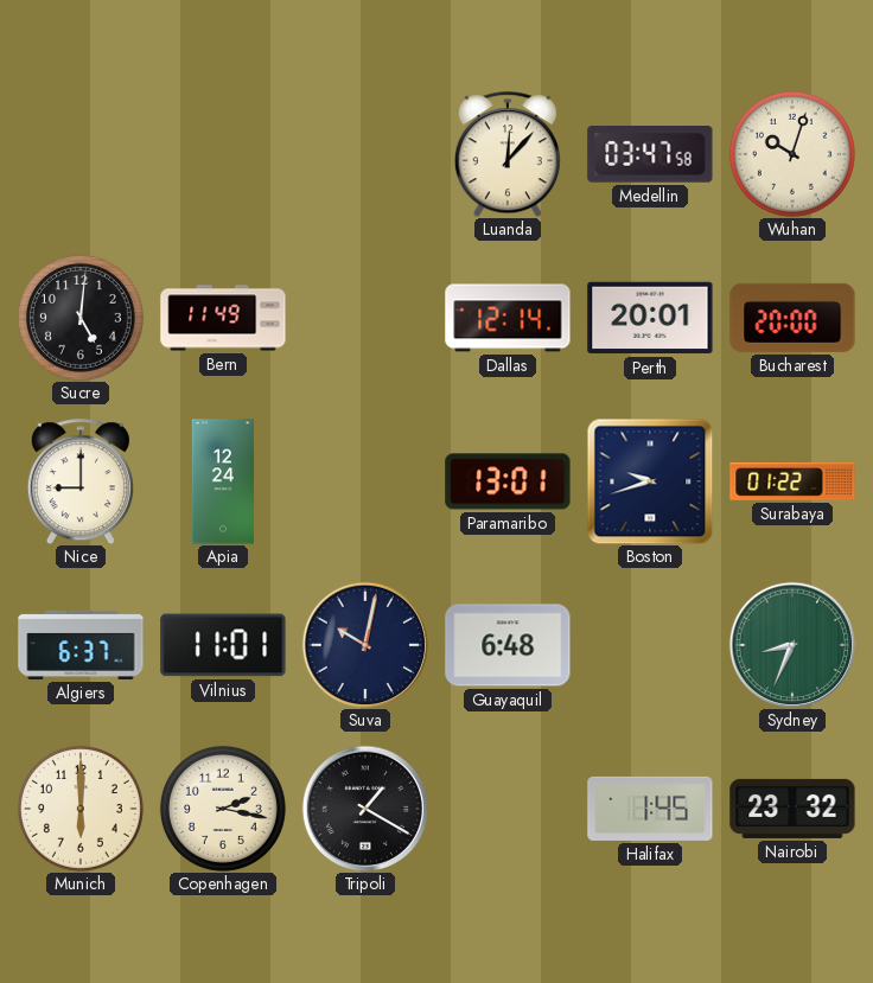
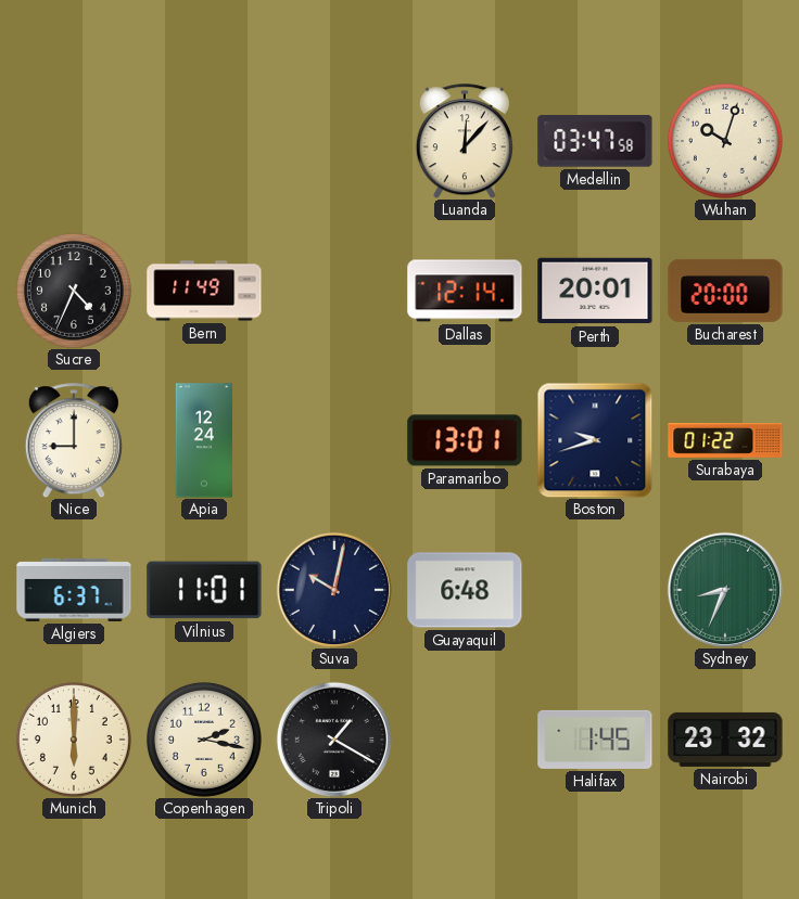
Sucre: 5:01 -> 4:34 (74, 291)
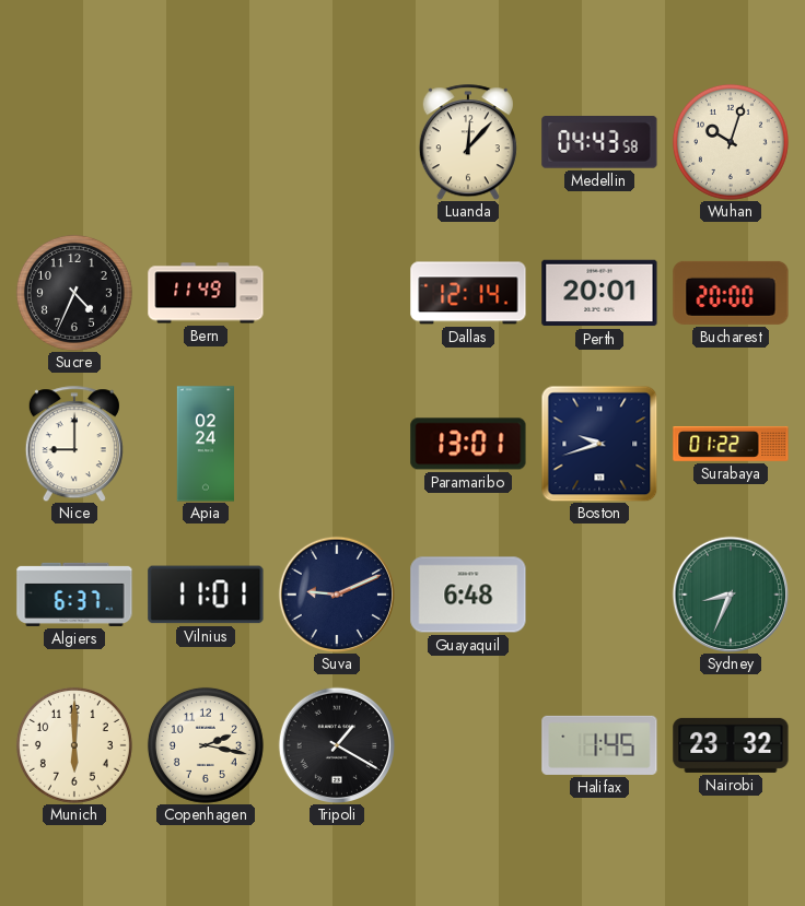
Medellin: 03:47 -> 04:43 (599, 143)
Apia: 12:24 -> 02:24 (206, 444)
Suva: 10:02 -> 9:11 (336, 593)
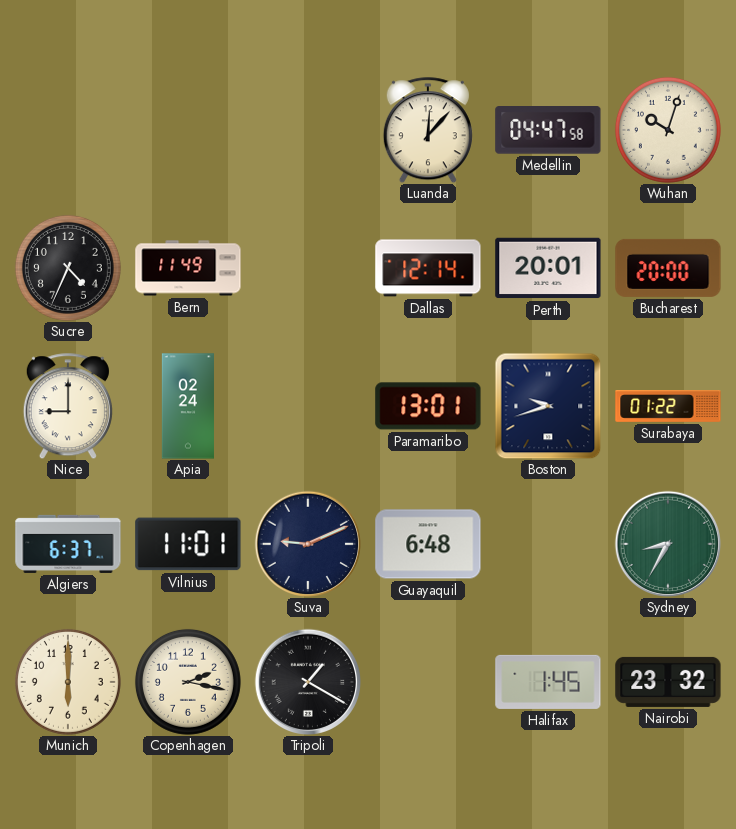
Medellin: 04:43 -> 04:47 (548, 131)
Sydney: 8:34 -> 8:35 (667, 543)
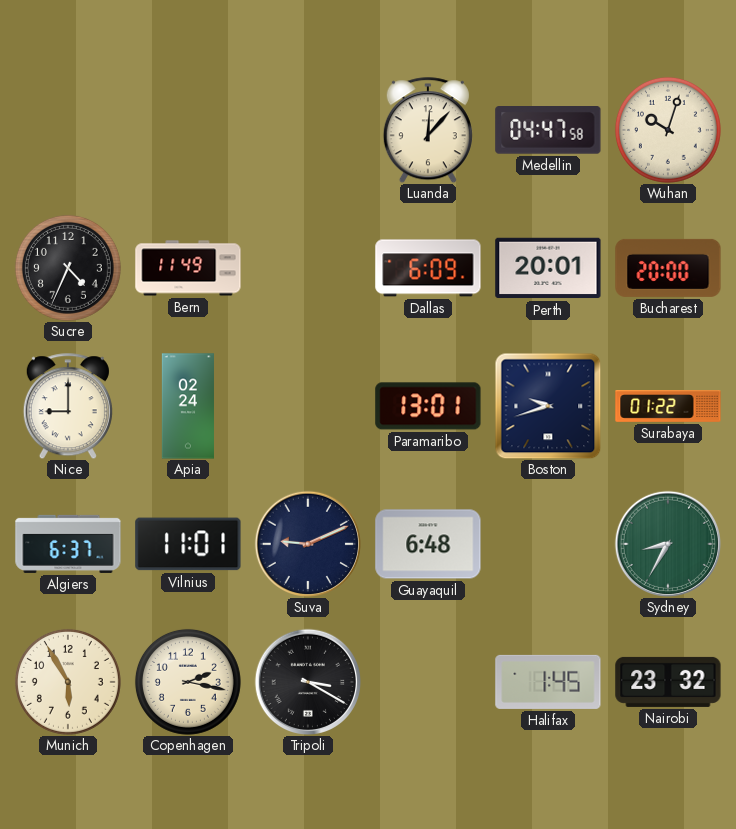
Dallas: 12:14 -> 6:09 (428, 268)
Munich: 6:00 -> 5:55 (68, 682)
Tripoli: 1:20 -> 3:20 (307, 681)
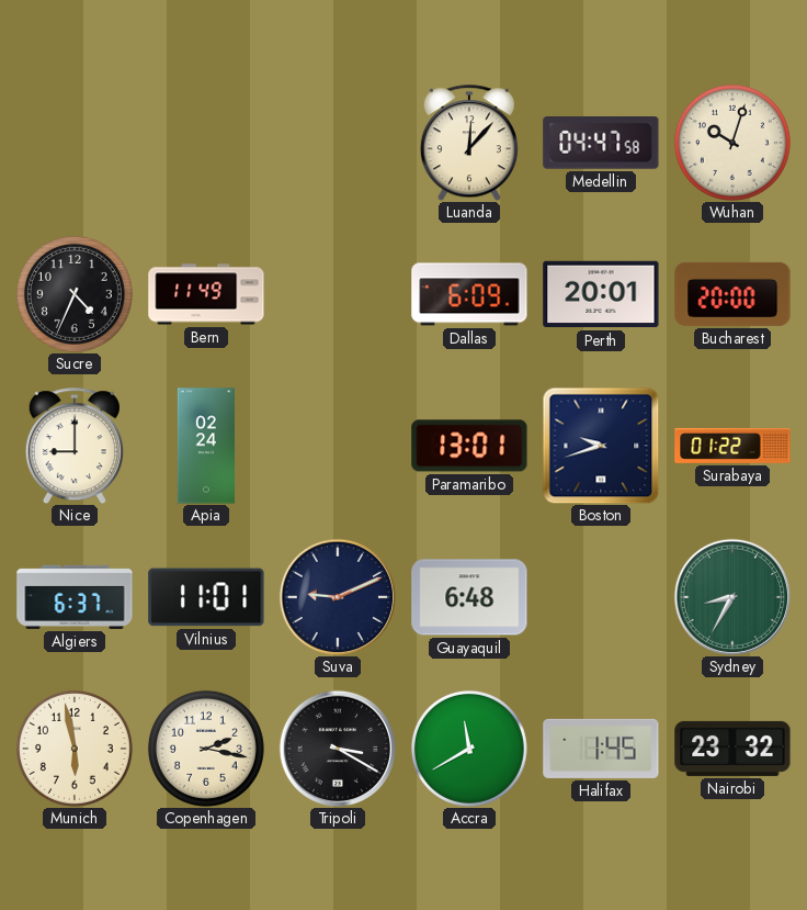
Munich: 5:55 -> 5:58 (75, 749)
Accra: none -> 11:40 (469, 749)
